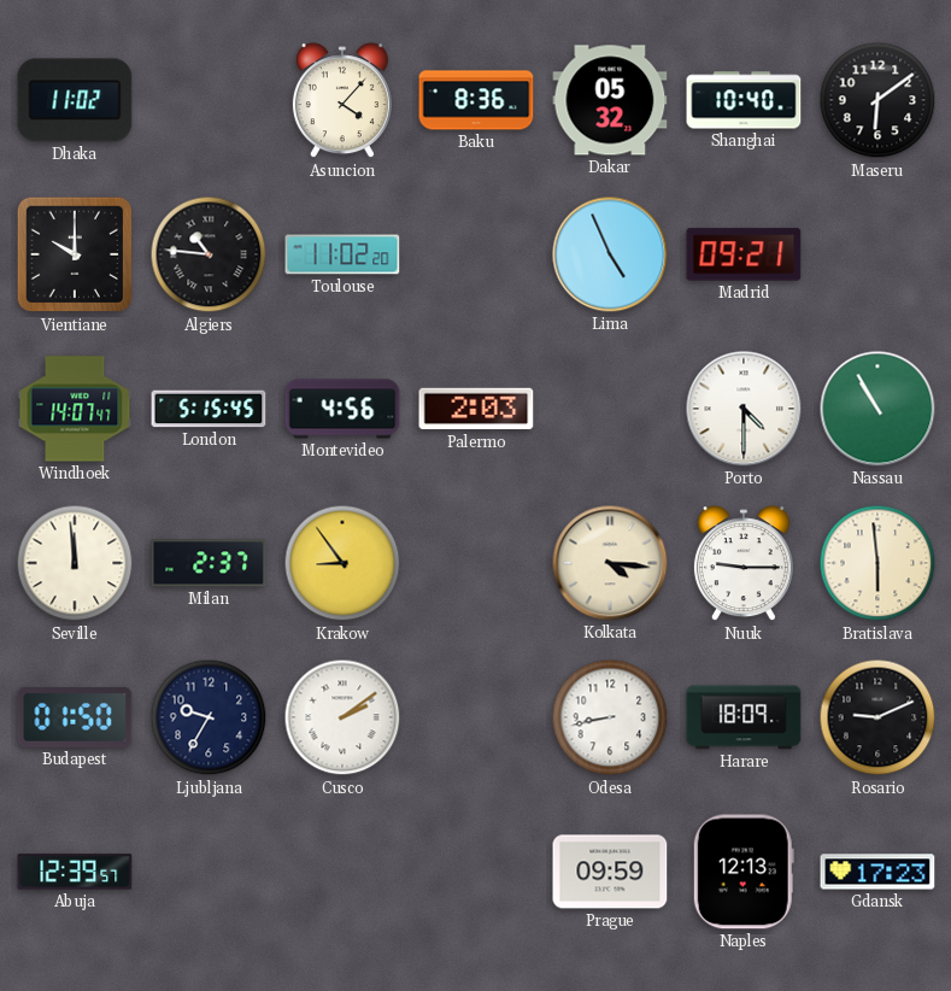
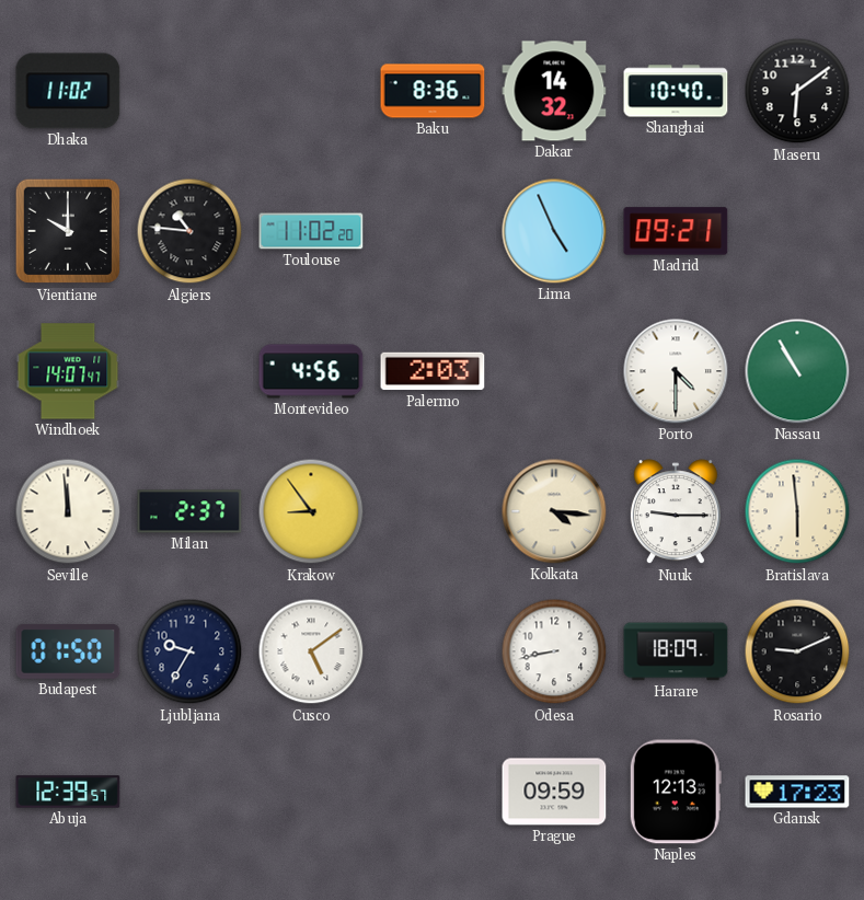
Asuncion: 4:07 -> none (342, 101)
Dakar: 05:32 -> 14:32 (554, 91)
London: 5:15 -> none (209, 409)
Cusco: 2:09 -> 5:09 (311, 651)
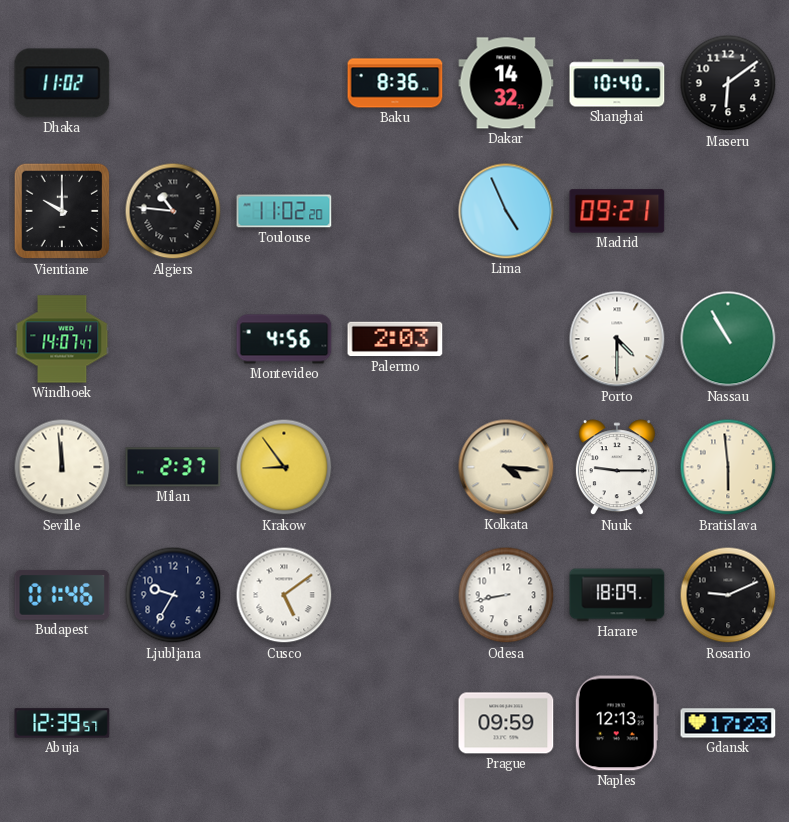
Budapest: 01:50 -> 01:46 (62, 595)
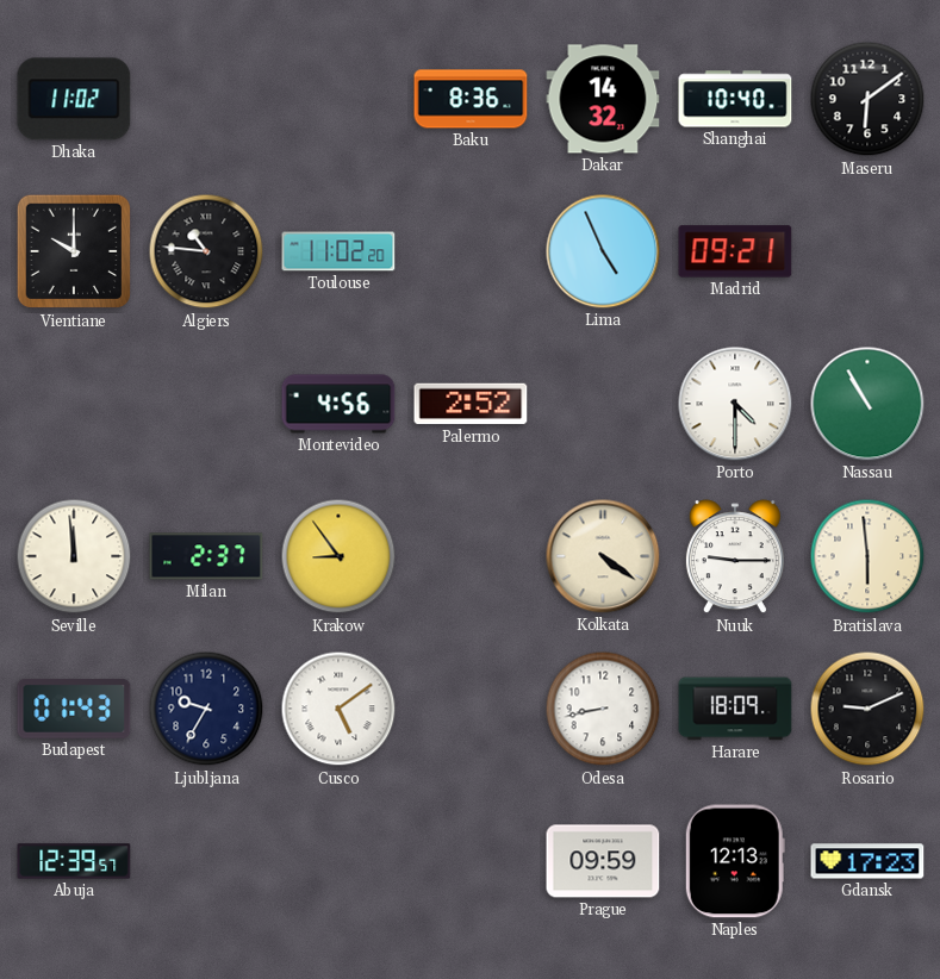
Windhoek: 14:07 -> none (62, 339)
Palermo: 2:03 -> 2:52 (471, 404)
Kolkata: 4:16 -> 4:21 (603, 556)
Budapest: 01:46 -> 01:43 (74, 709)
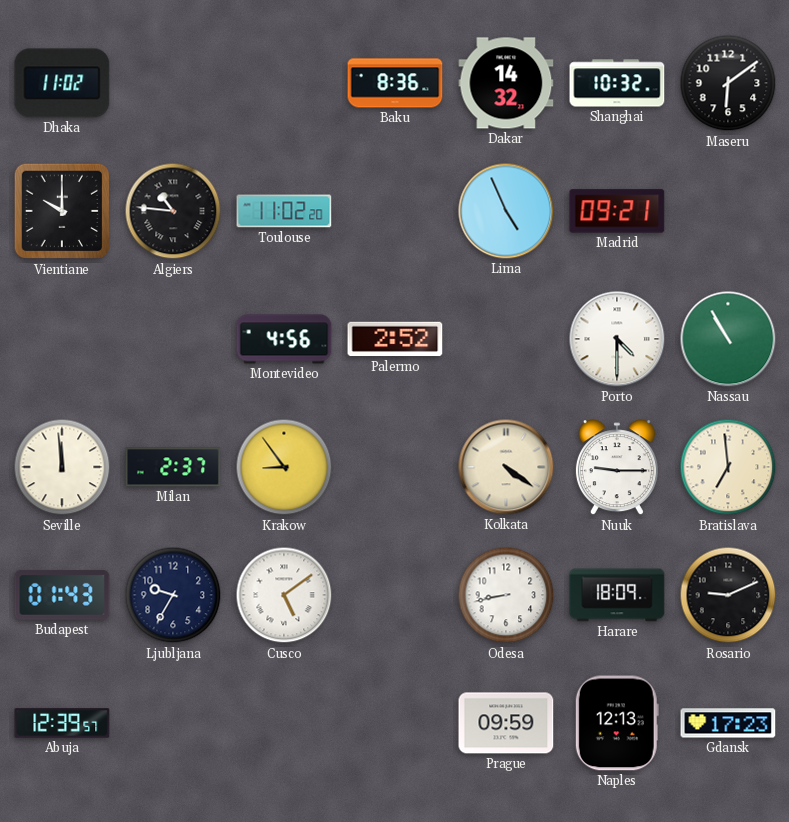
Shanghai: 10:40 -> 10:32 (617, 83)
Bratislava: 5:59 -> 6:59 (728, 467)
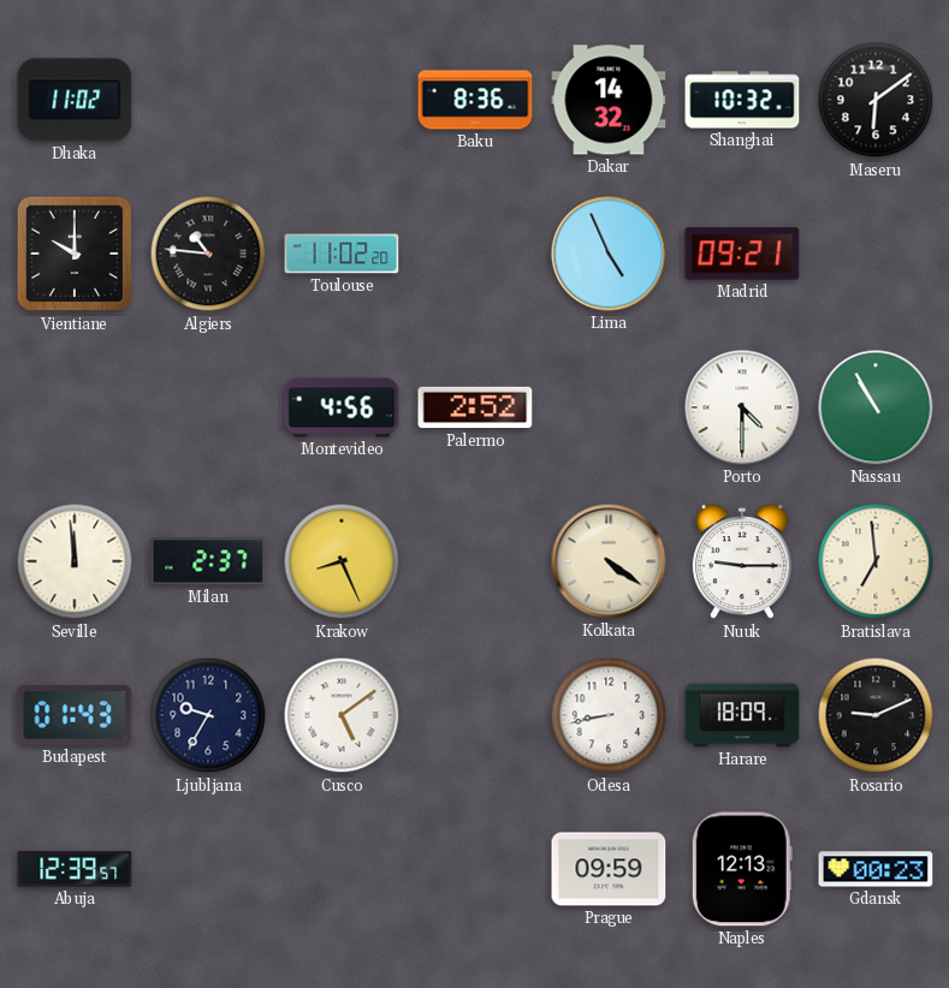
Krakow: 8:54 -> 8:26 (342, 561)
Gdansk: 17:23 -> 00:23 (876, 869)
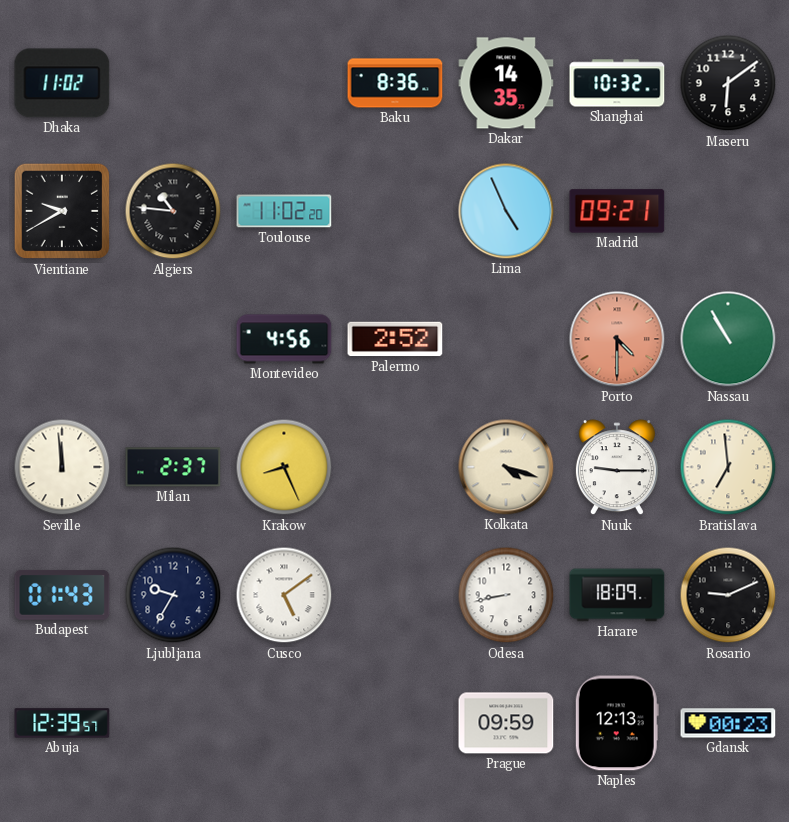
Dakar: 14:32 -> 14:35 (506, 83)
Vientiane: 10:00 -> 9:40 (62, 211)
Porto dial: white -> salmon (617, 339)
Kolkata: 4:21 -> 4:18 (506, 467)
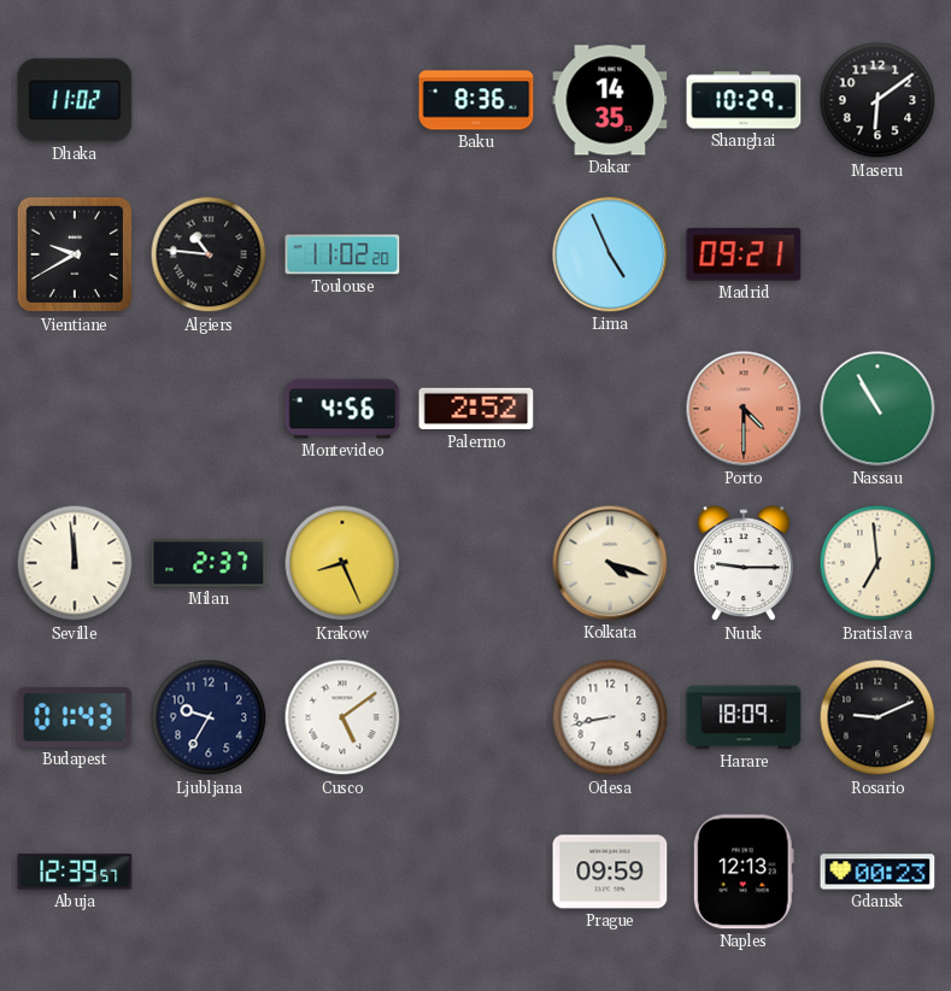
Shanghai: 10:32 -> 10:29 (744, 100)
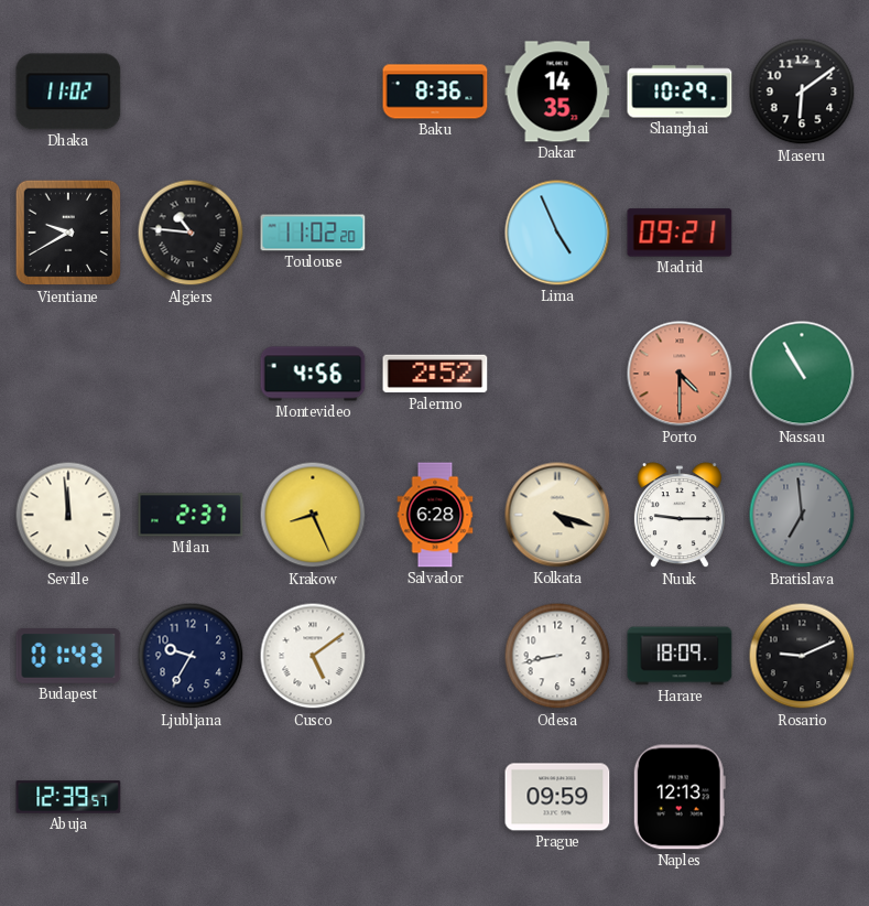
Salvador: none -> 6:28 (435, 515)
Bratislava dial: cream -> grey (802, 515)
Gdansk: 00:23 -> none (877, 872)
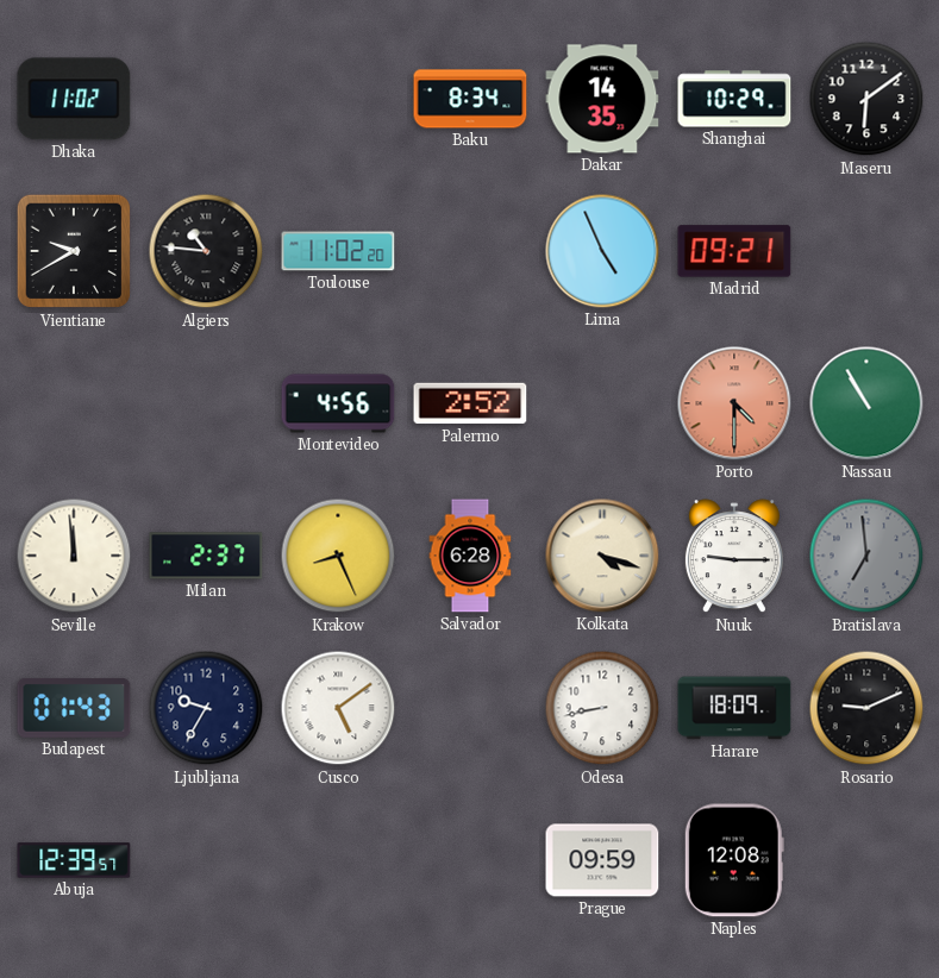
Baku: 8:36 -> 8:34 (470, 99)
Naples: 12:13 -> 12:08 (734, 860)
